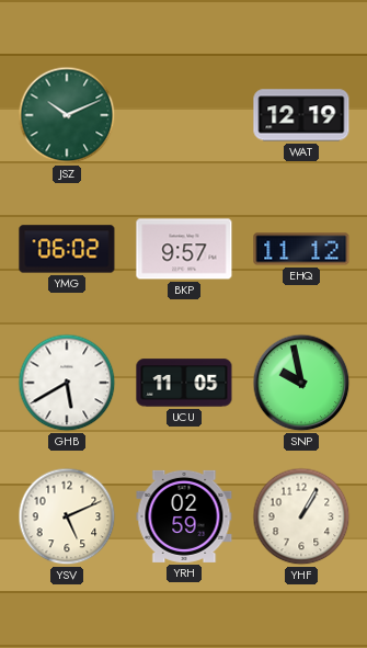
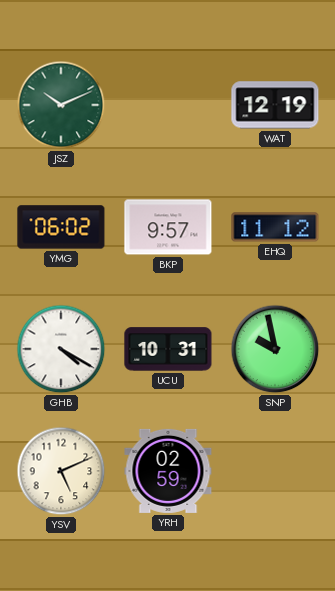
GHB: 5:40 -> 4:20 (61, 349)
UCU: 11:05 -> 10:31 (168, 349)
YHF: 1:05 -> none (301, 516)
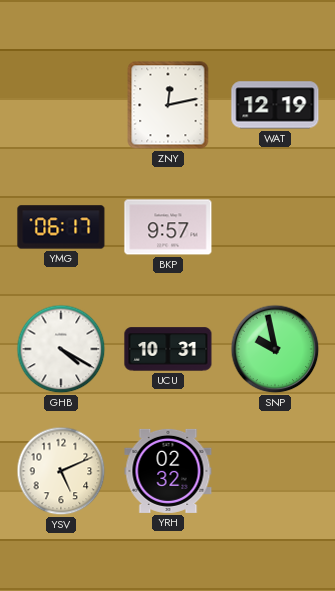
JSZ: 10:11 -> none (61, 105)
ZNY: none -> 12:13 (168, 105)
YMG: 06:02 -> 06:17 (61, 227)
EHQ: 11:12 -> none (275, 227)
YRH: 02:59 -> 02:32 (168, 471)
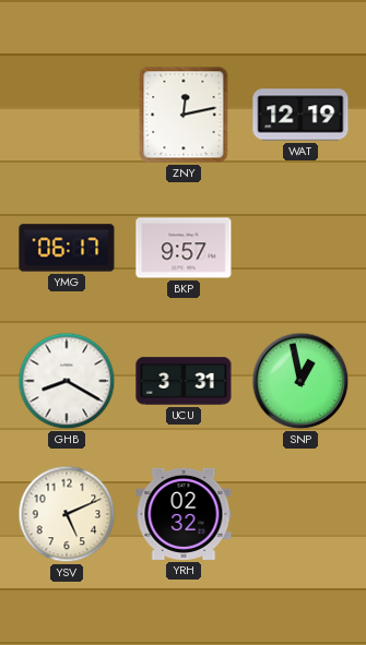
GHB: 4:20 -> 8:20 (67, 381)
UCU: 10:31 -> 3:31 (184, 381)
SNP: 9:58 -> 12:58 (300, 381)
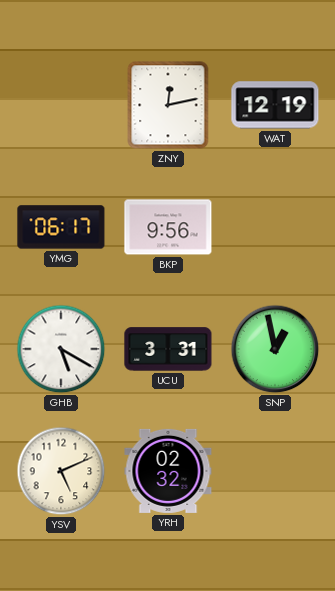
BKP: 9:57 -> 9:56 (168, 227)
GHB: 8:20 -> 5:20 (61, 349)
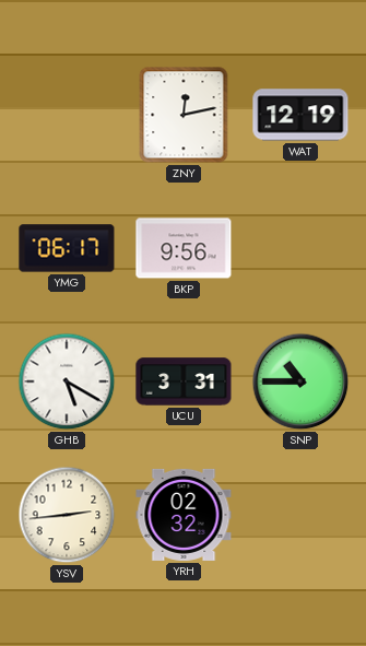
SNP: 12:58 -> 10:45 (300, 381)
YSV: 5:11 -> 2:44 (67, 515)
